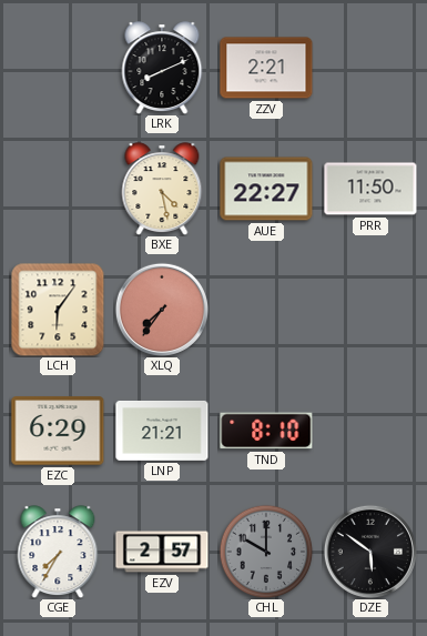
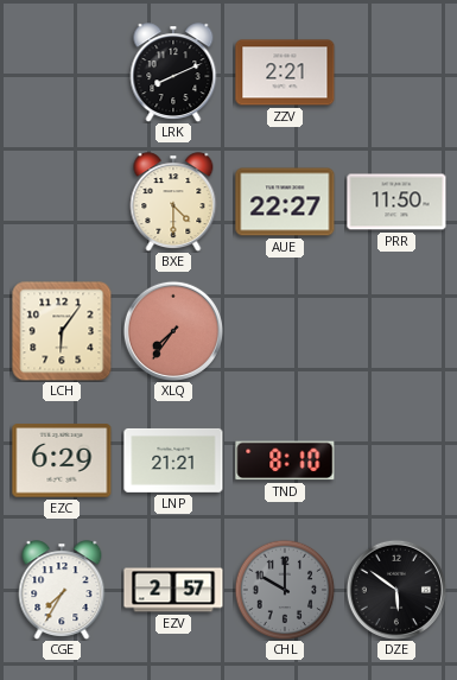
BXE: 4:28 -> 4:30 (173, 202)
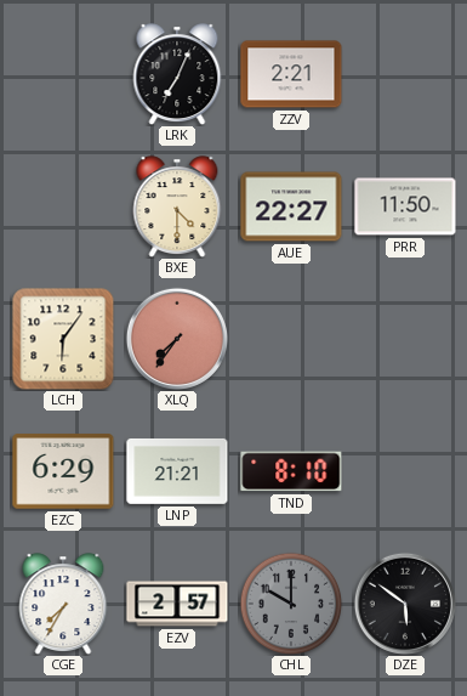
LRK: 8:11 -> 7:04 (177, 74)
